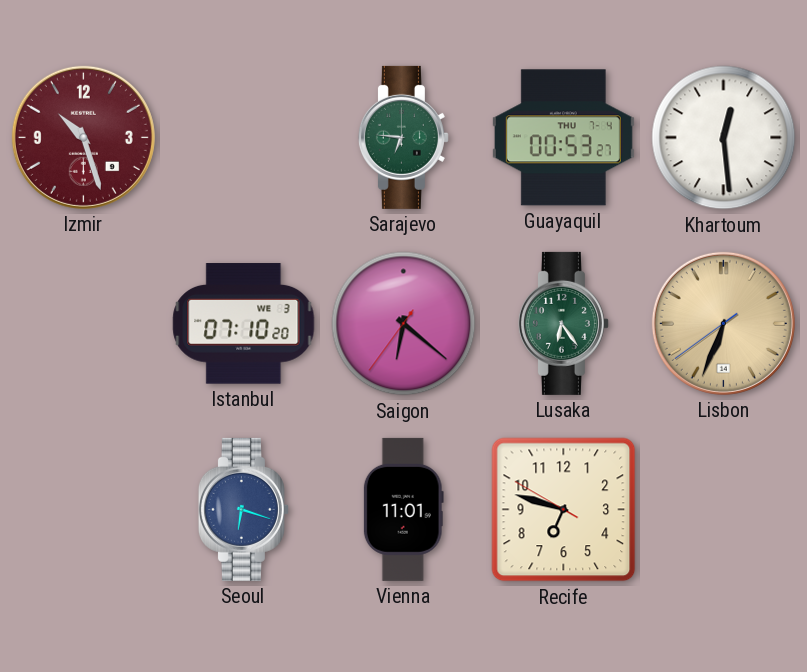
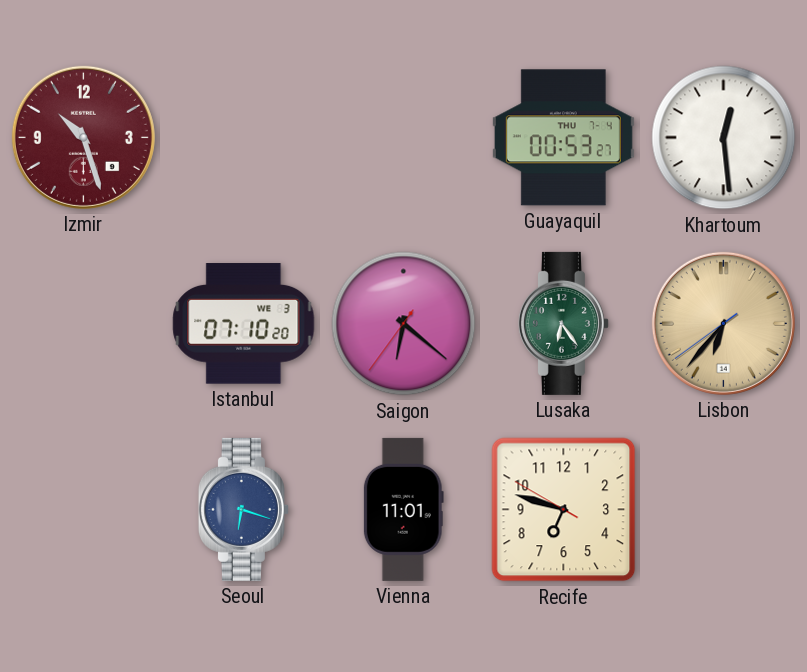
Sarajevo: 6:46 -> none (403, 137)
Lisbon: 6:33 -> 6:36 (723, 323)
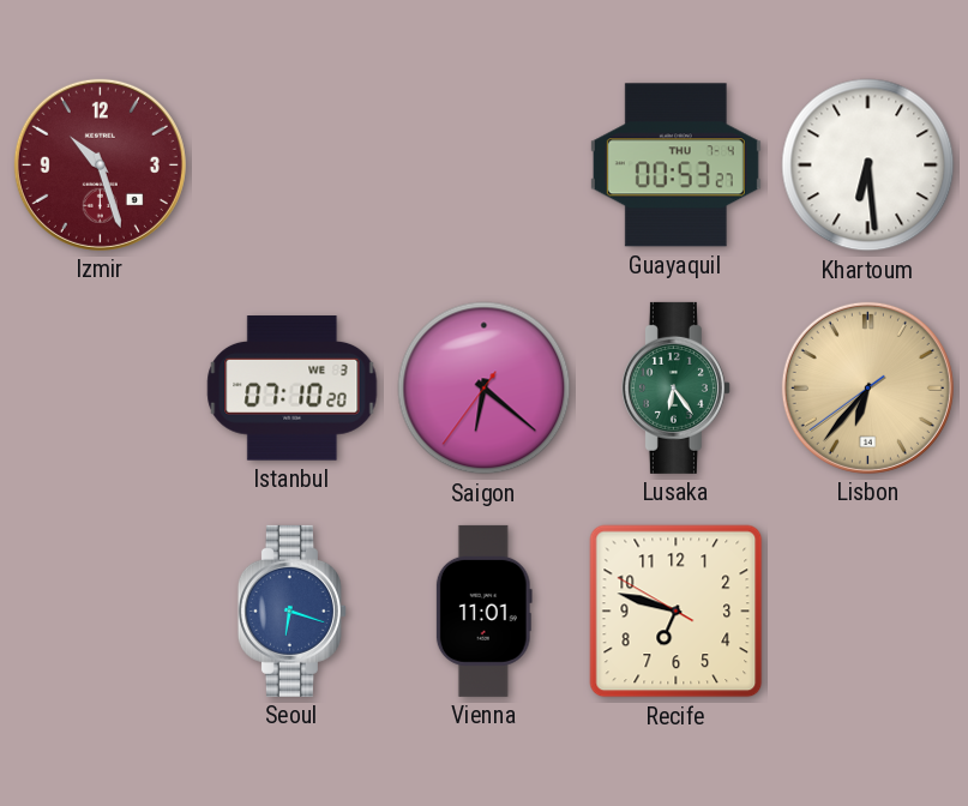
Khartoum: 12:29 -> 6:29 (868, 166)
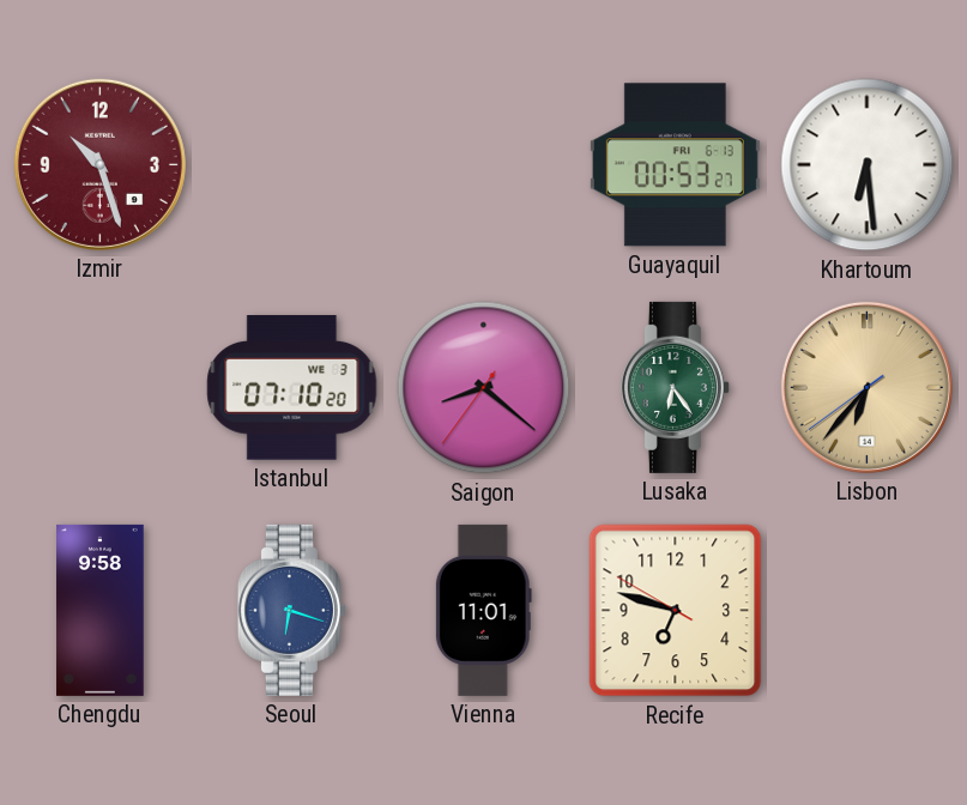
Guayaquil date: THU 7-4 -> FRI 6-13 (675, 165)
Saigon: 6:21 -> 8:21 (484, 388)
Chengdu: none -> 9:58 (101, 610)
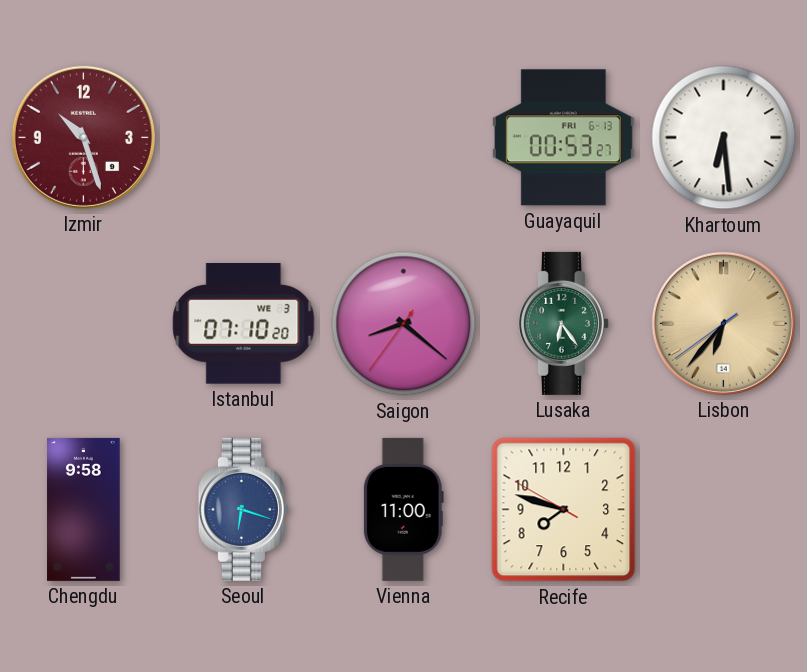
Vienna: 11:01 -> 11:00 (403, 509)
Recife: 6:47 -> 7:47 (564, 510)
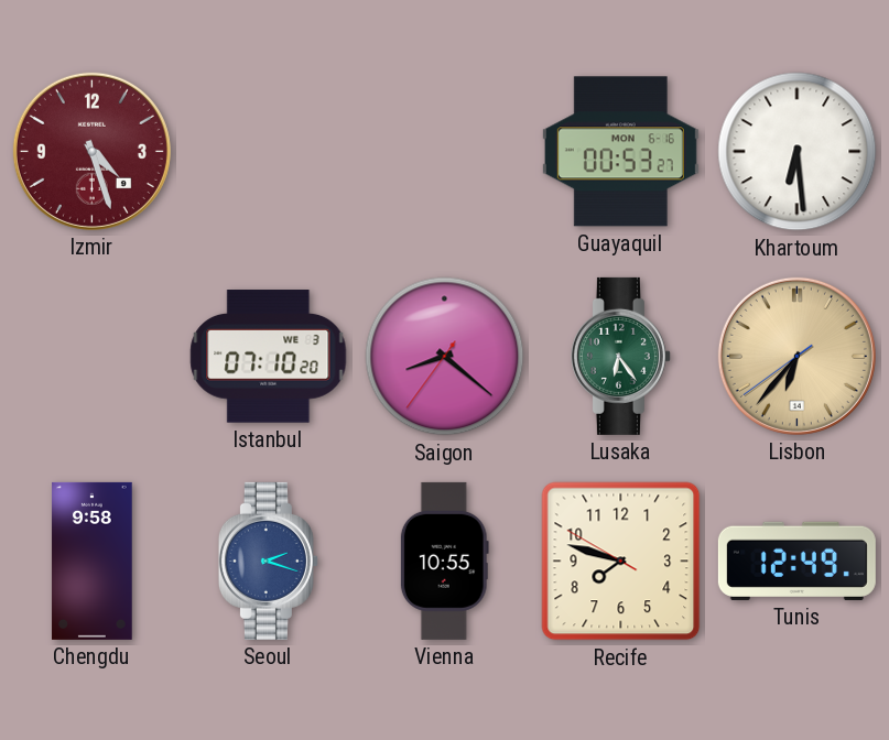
Izmir: 10:27 -> 4:27 (91, 151)
Guayaquil date: FRI 6-13 -> MON 6-16 (620, 152)
Seoul: 6:18 -> 2:18 (268, 561)
Vienna: 11:00 -> 10:55 (444, 561)
Tunis: none -> 12:49 (796, 561)
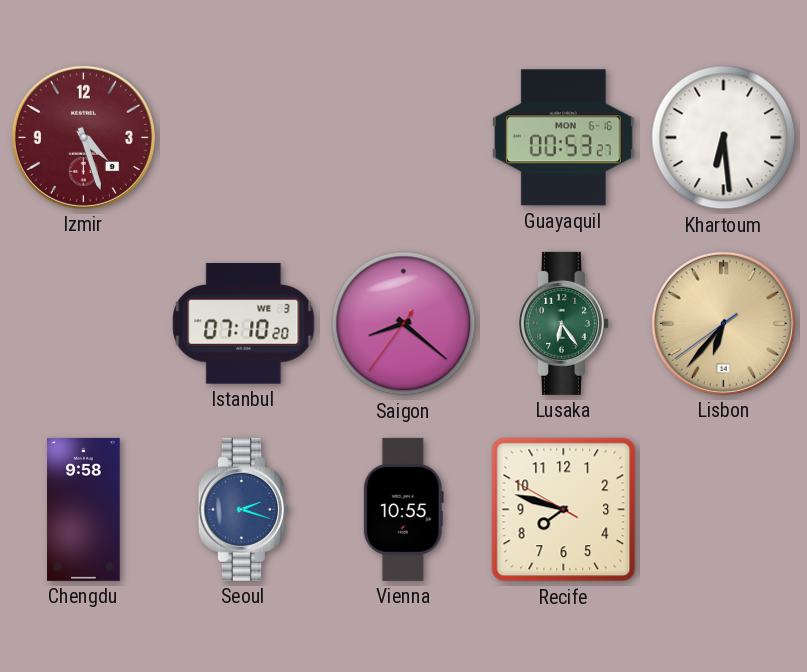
Tunis: 12:49 -> none (796, 561)
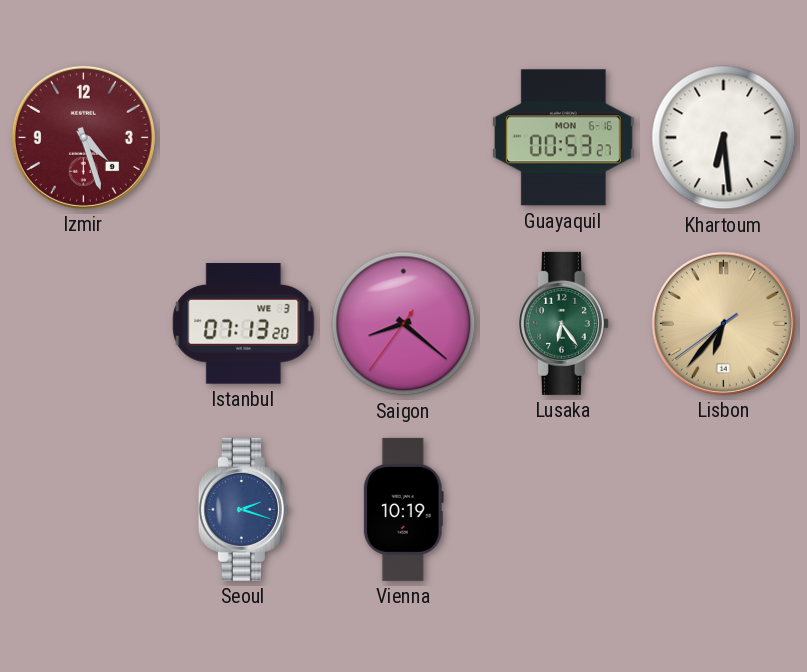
Istanbul: 07:10 -> 07:13 (244, 324)
Chengdu: 9:58 -> none (84, 509)
Vienna: 10:55 -> 10:19 (403, 509)
Recife: 7:47 -> none (564, 510)
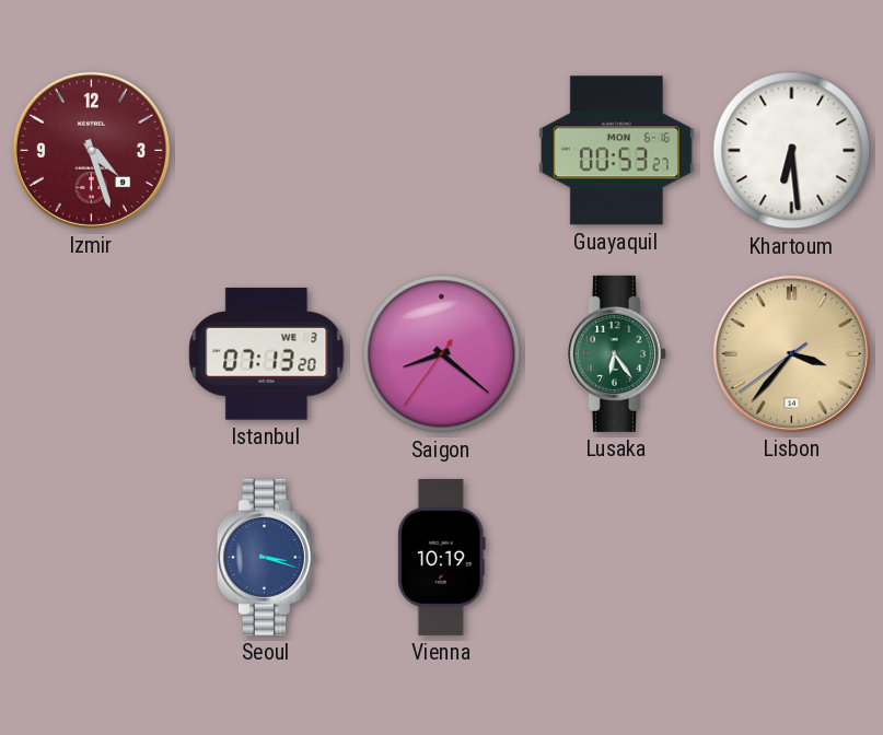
Lisbon: 6:36 -> 3:36 (791, 353)
Seoul: 2:18 -> 3:18 (266, 557)
